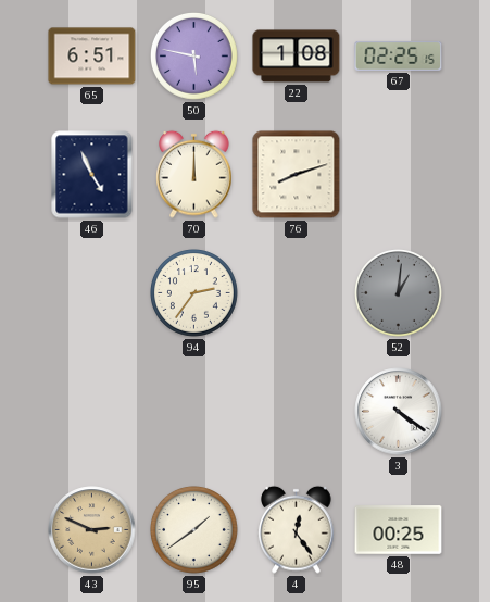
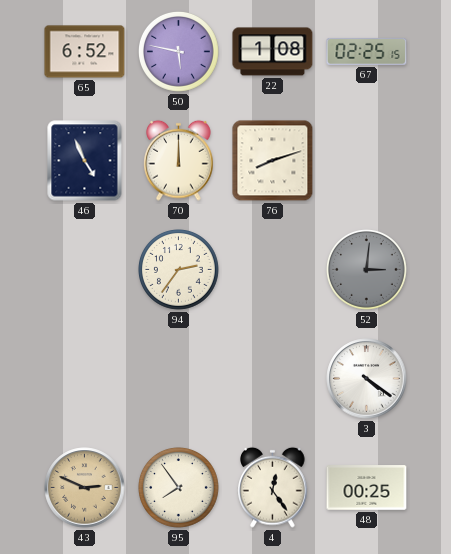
65: 6:51 -> 6:52 (85, 52)
52: 1:01 -> 3:01 (367, 270)
95: 1:39 -> 7:54 (179, 488)
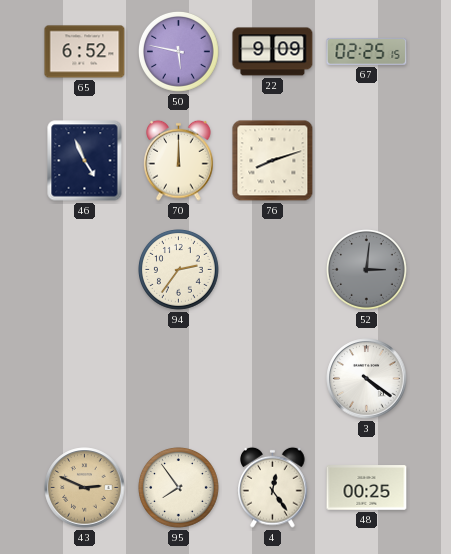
22: 1:08 -> 9:09 (273, 52)
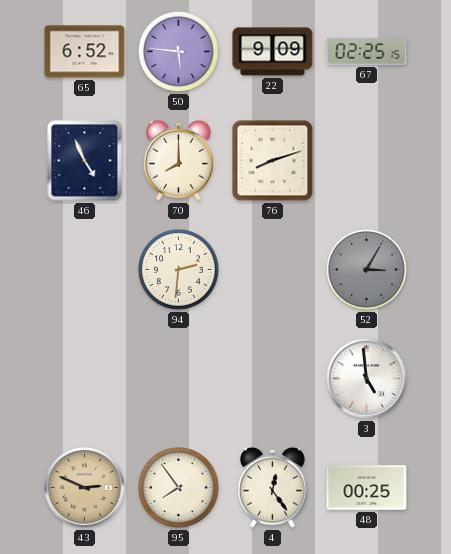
50: 5:47 -> 5:46 (179, 52)
70: 12:00 -> 8:00 (179, 160)
94: 2:36 -> 2:31 (179, 270)
52: 3:01 -> 3:05 (367, 270)
3: 4:21 -> 4:59 (367, 379)
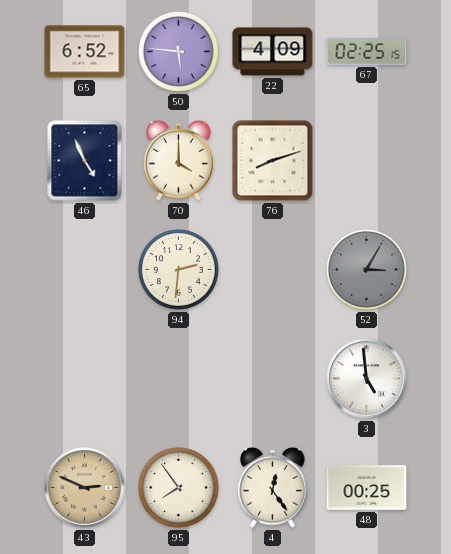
22: 9:09 -> 4:09 (273, 52)
70: 8:00 -> 4:00 (179, 160)
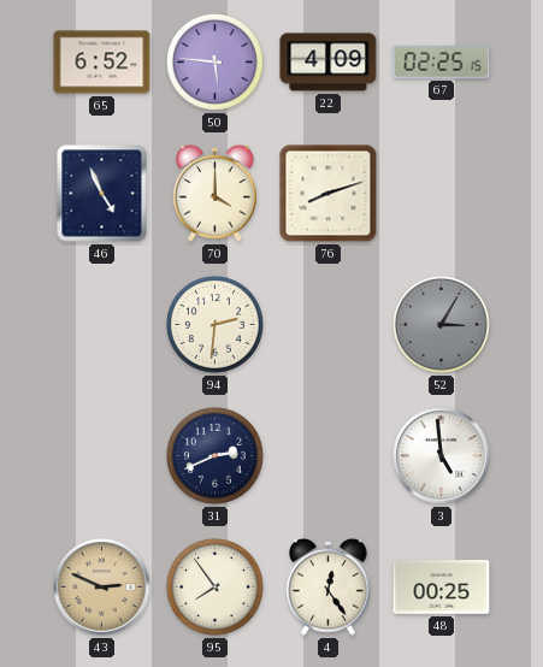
31: none -> 2:41 (216, 456)
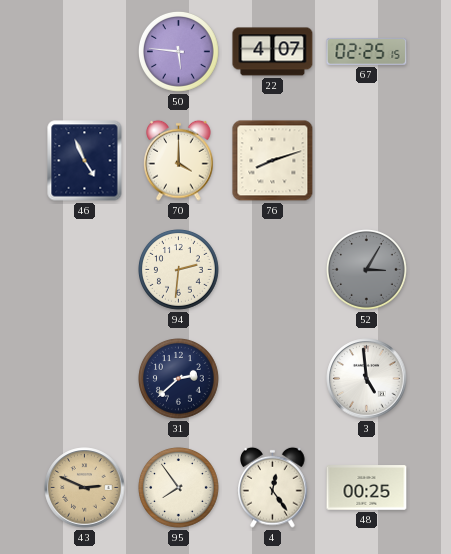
65: 6:52 -> none (102, 63)
22: 4:09 -> 4:07 (273, 52)
31: 2:41 -> 2:38 (179, 379)
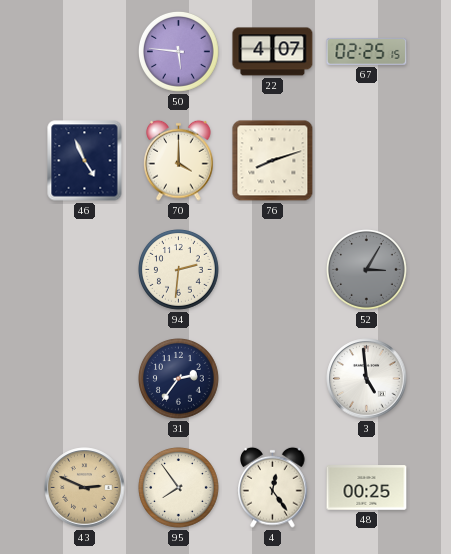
31: 2:38 -> 2:36 (179, 379)
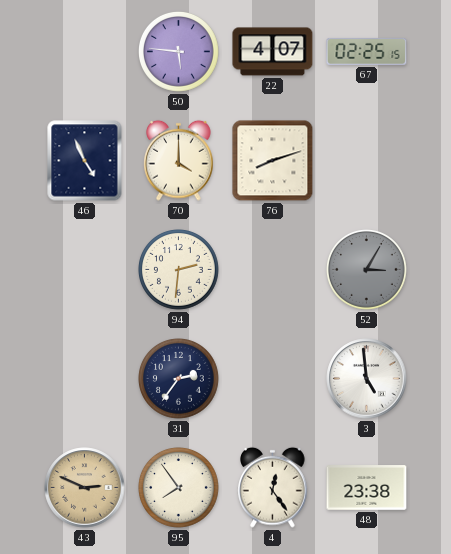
48: 00:25 -> 23:38 (367, 488)
